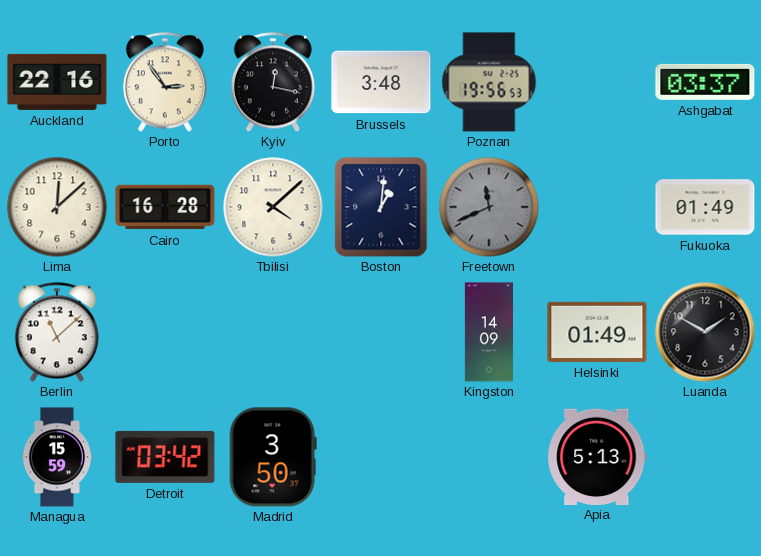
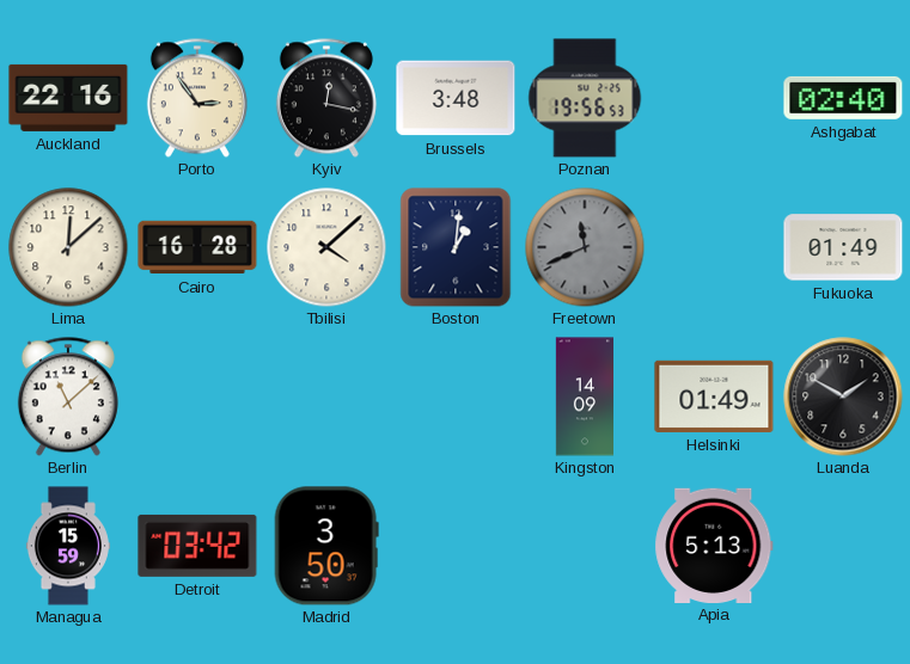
Ashgabat: 03:37 -> 02:40 (843, 98)
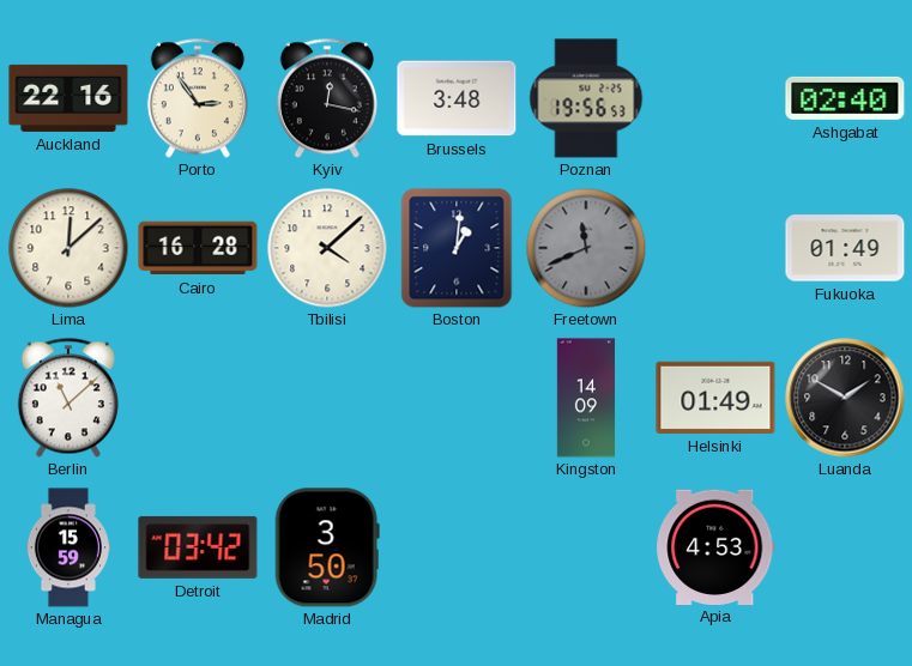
Apia: 5:13 -> 4:53 (715, 546)
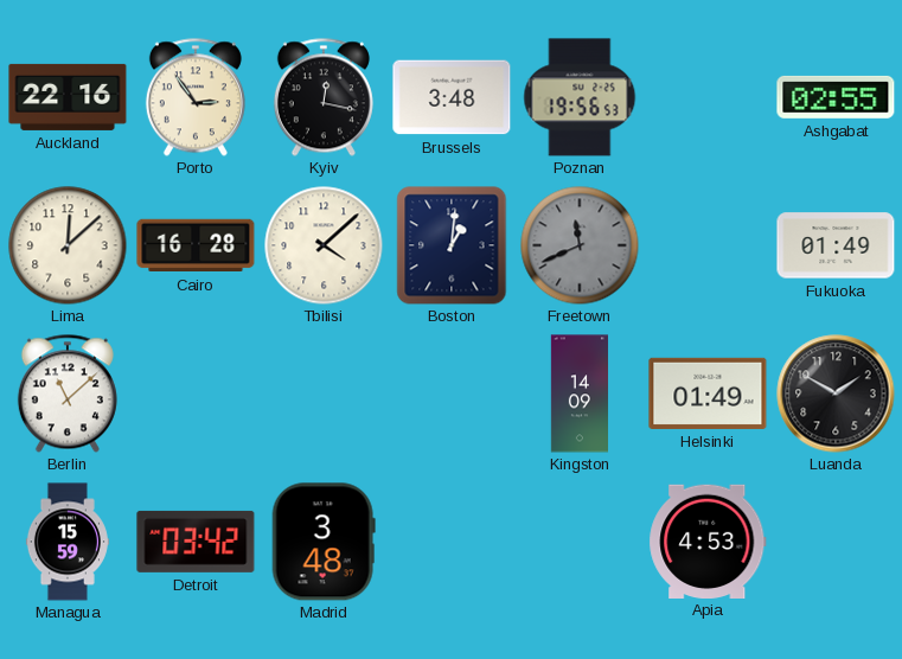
Ashgabat: 02:40 -> 02:55 (836, 97)
Madrid: 3:50 -> 3:48 (324, 542)
